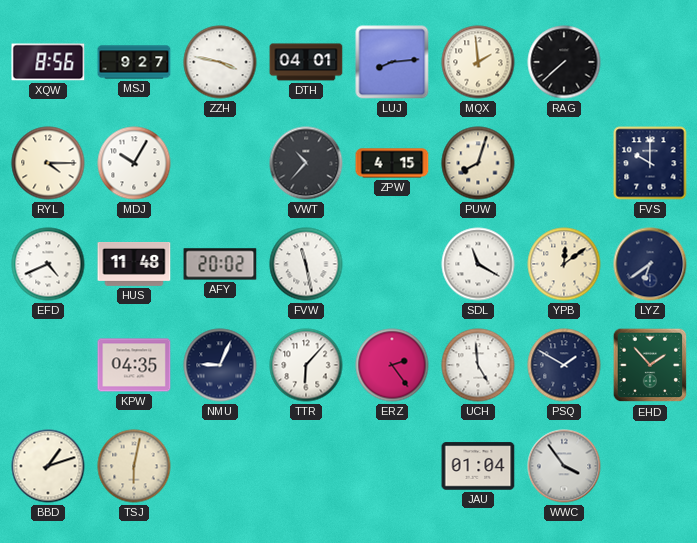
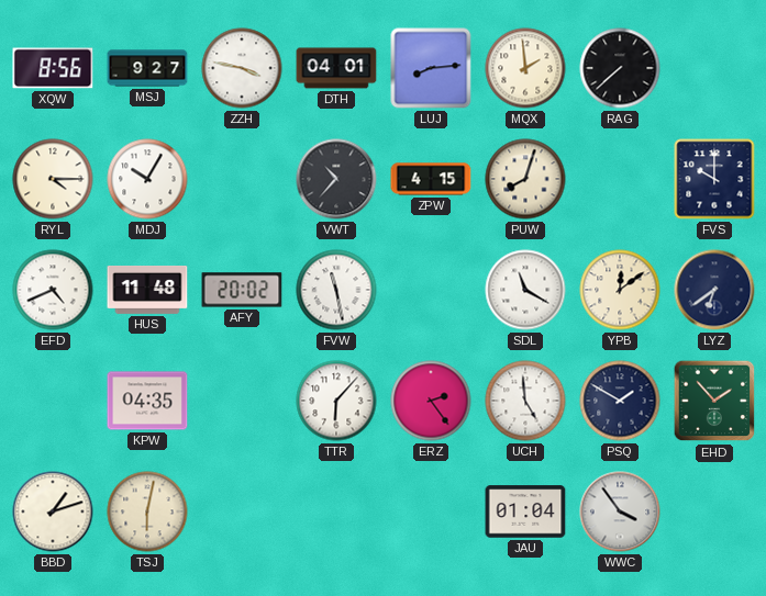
NMU: 9:04 -> none (220, 365)
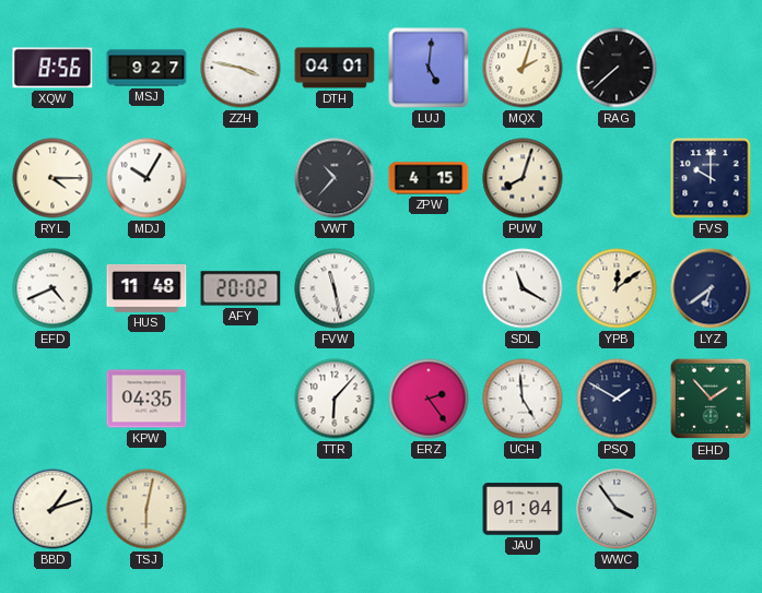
LUJ: 8:14 -> 5:01 (429, 68)
MQX: 1:59 -> 2:03 (523, 68)
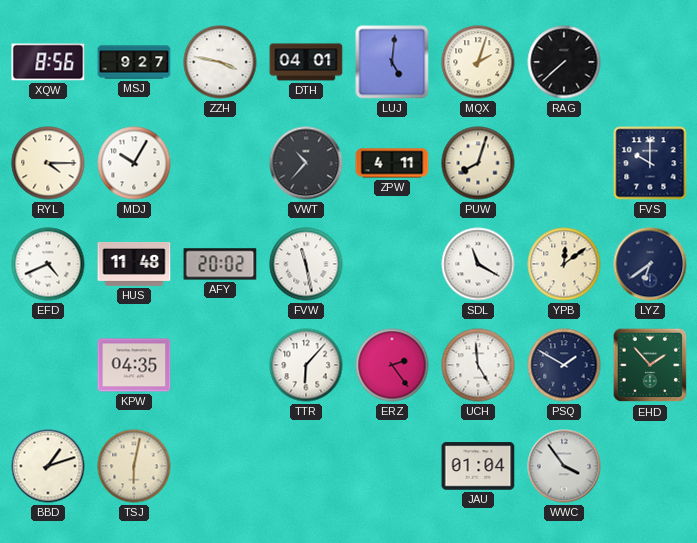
ZPW: 4:15 -> 4:11 (392, 163)
